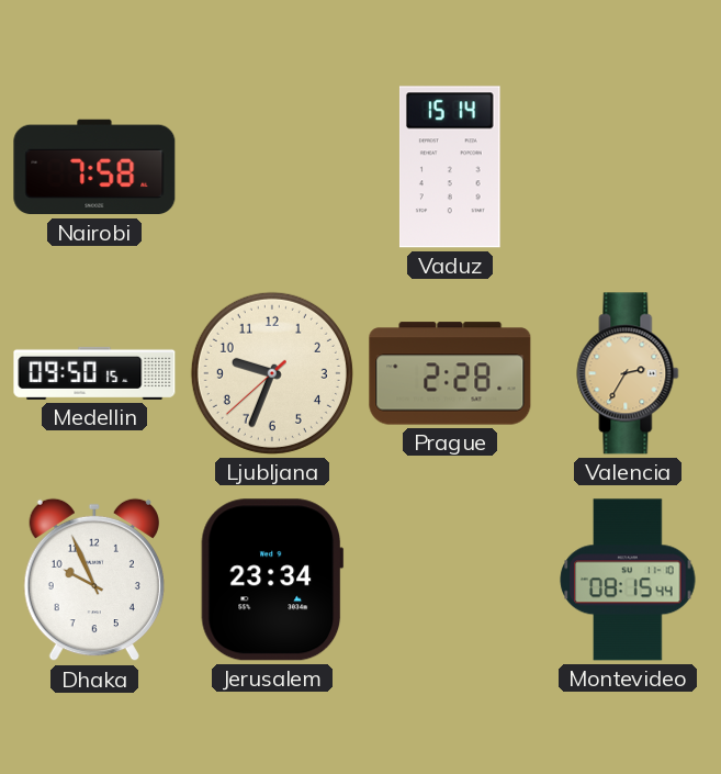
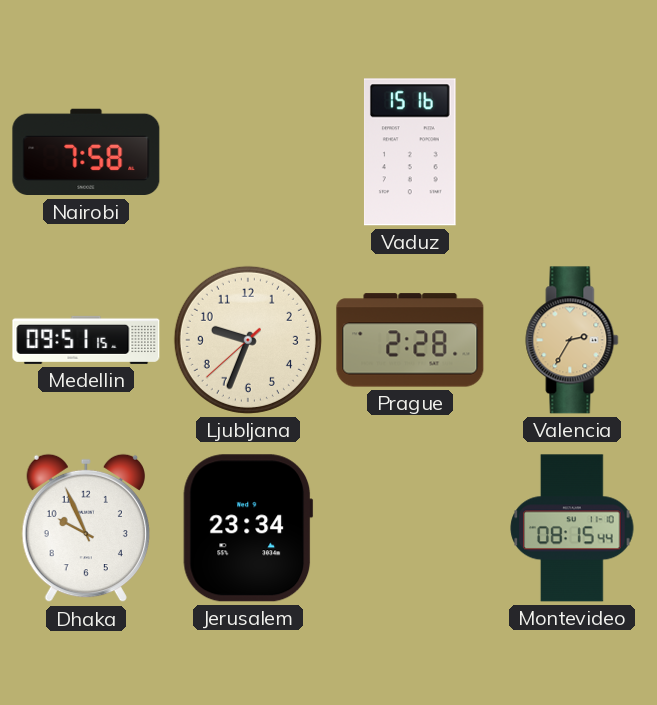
Vaduz: 15:14 -> 15:16 (410, 152)
Medellin: 09:50 -> 09:51 (86, 340)
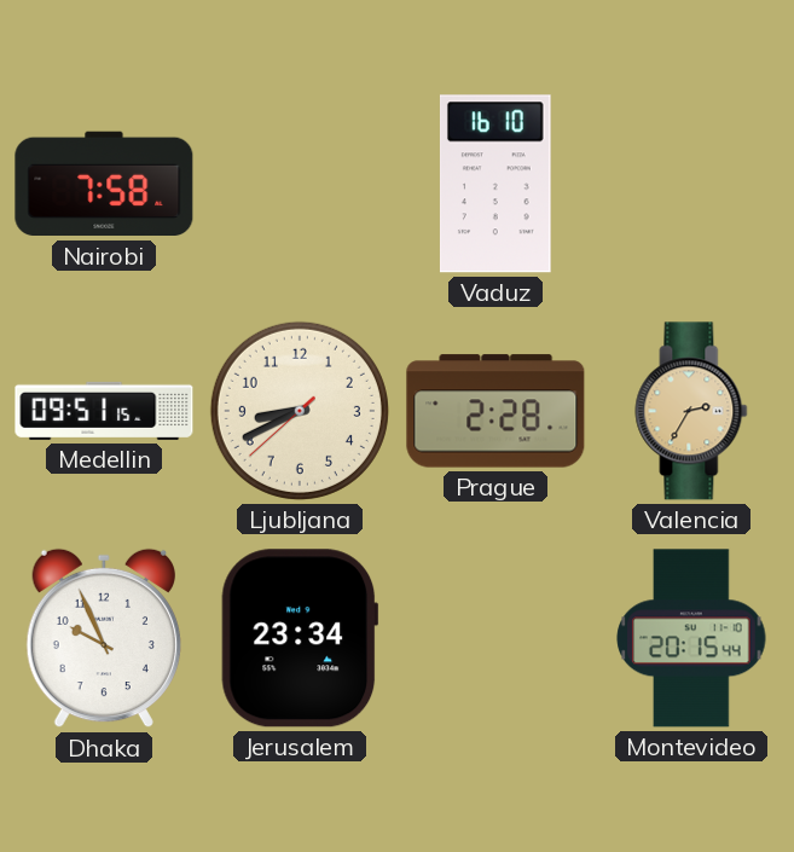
Vaduz: 15:16 -> 16:10 (495, 184)
Ljubljana: 9:33 -> 8:40 (300, 411)
Montevideo: 08:15 -> 20:15 (691, 638)
